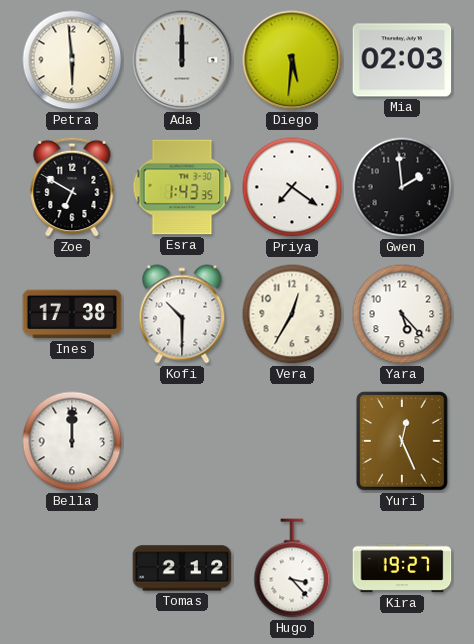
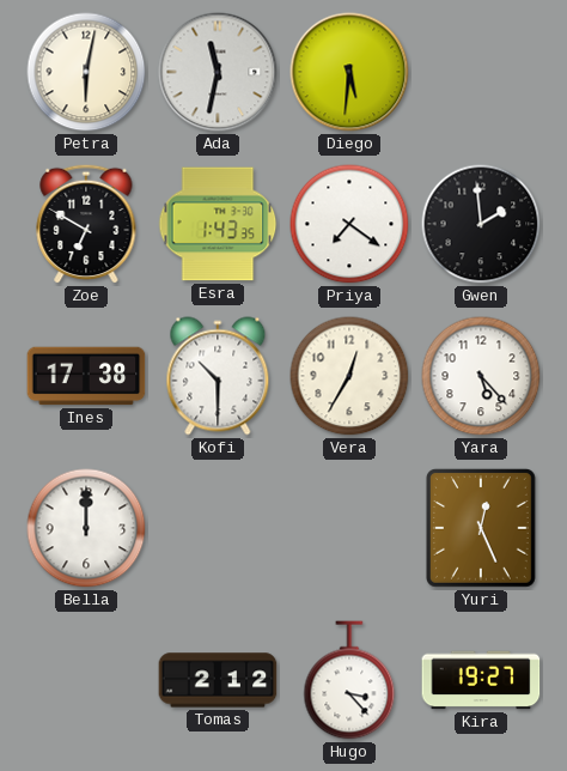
Petra: 5:59 -> 6:02 (86, 72)
Ada: 12:00 -> 11:32 (218, 72)
Mia: 02:03 -> none (402, 60)
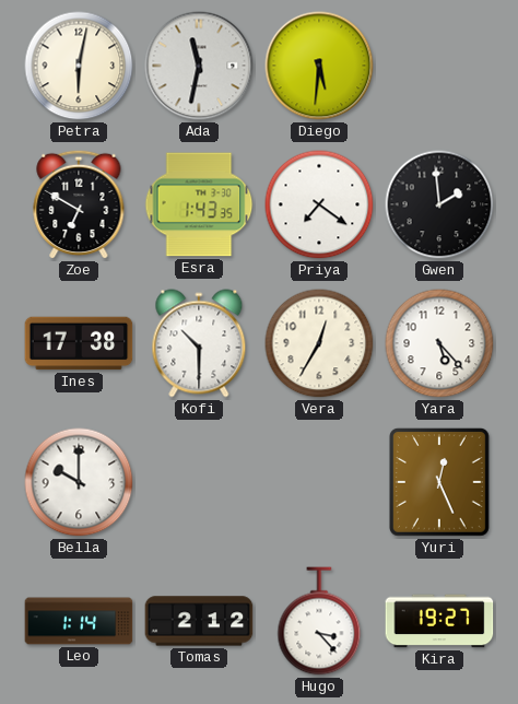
Bella: 12:00 -> 10:00 (79, 482)
Leo: none -> 1:14 (79, 621)
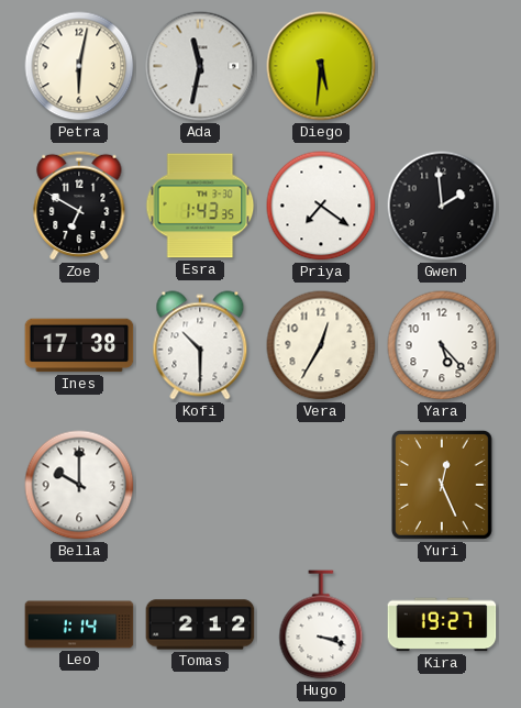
Hugo: 3:23 -> 3:18 (321, 624)
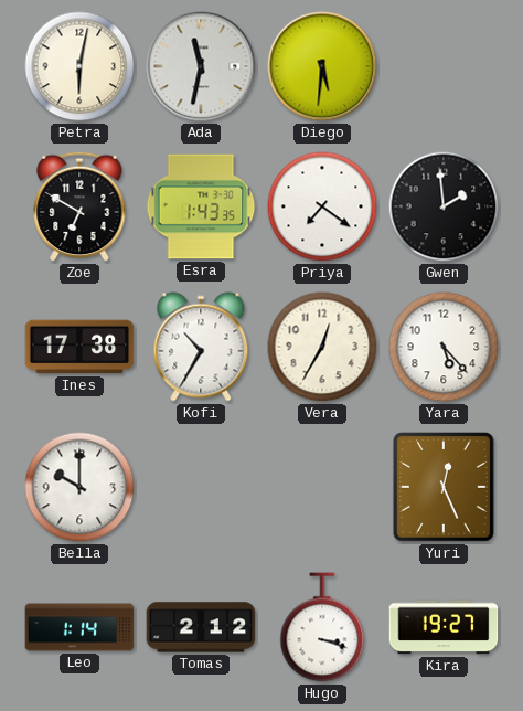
Kofi: 10:30 -> 10:35 (201, 347)
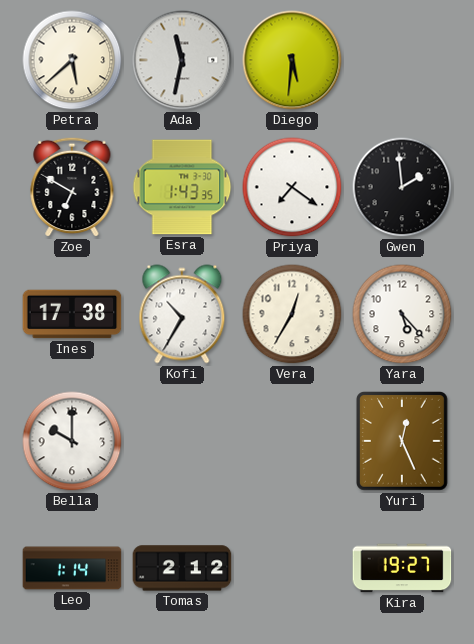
Petra: 6:02 -> 5:38 (72, 60)
Hugo: 3:18 -> none (322, 627)
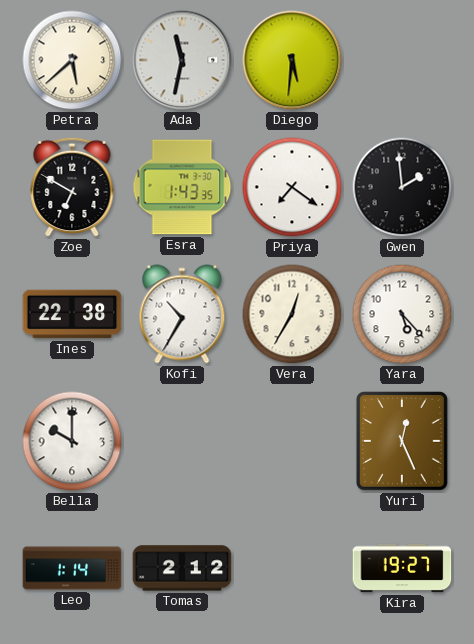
Ines: 17:38 -> 22:38 (72, 314)
